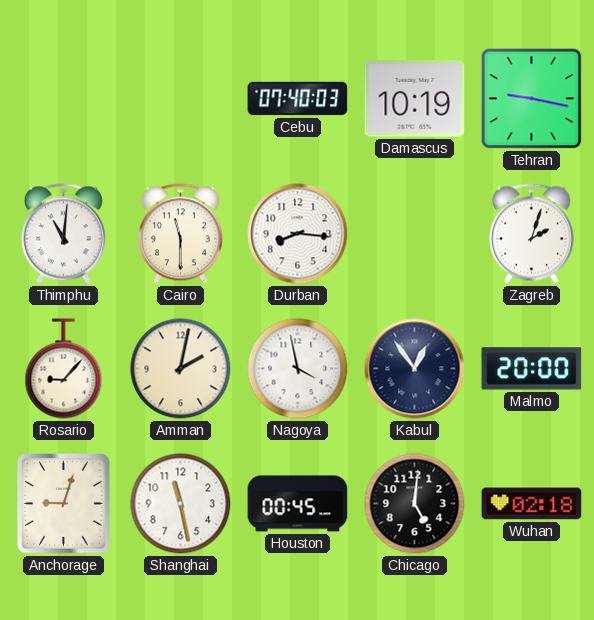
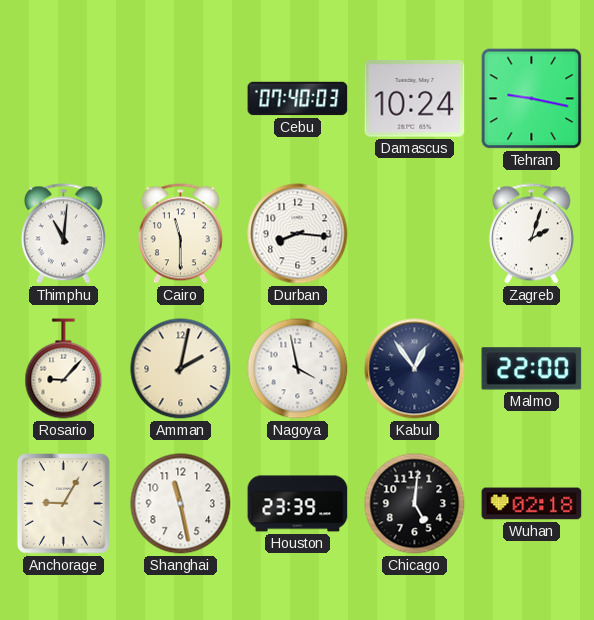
Damascus: 10:19 -> 10:24 (415, 99)
Malmo: 20:00 -> 22:00 (532, 369)
Anchorage: 9:03 -> 9:05 (64, 504)
Houston: 00:45 -> 23:39 (298, 504)
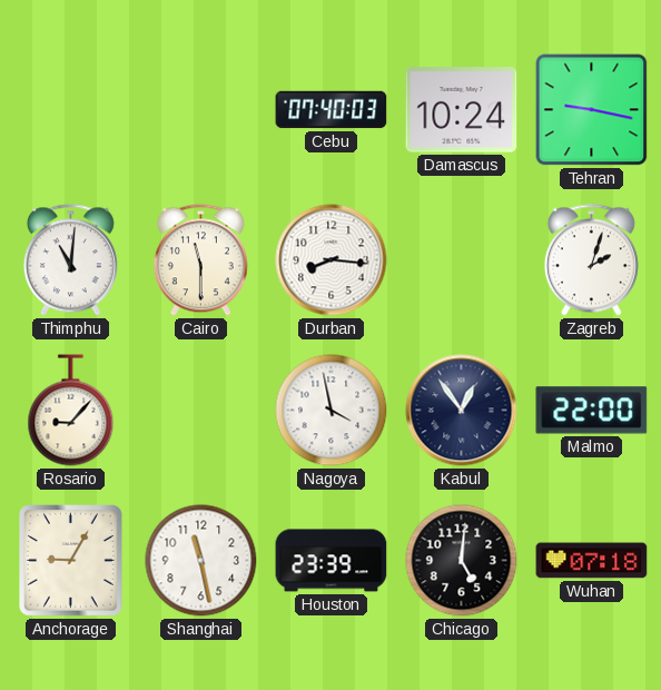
Amman: 2:02 -> none (181, 369)
Wuhan: 02:18 -> 07:18 (592, 561)
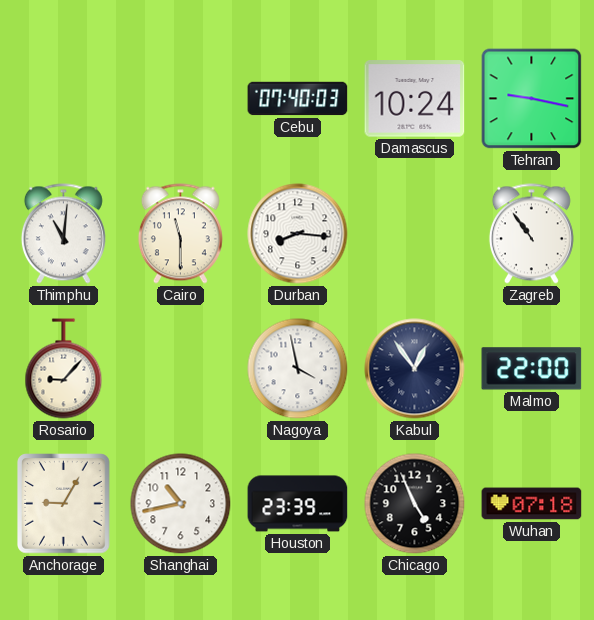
Zagreb: 2:03 -> 10:54 (531, 234)
Shanghai: 11:28 -> 10:43 (181, 504)
Chicago: 5:01 -> 4:56 (415, 504)
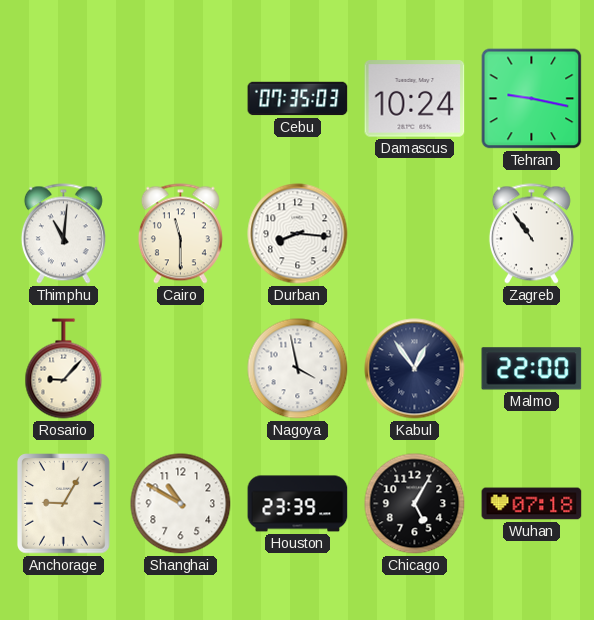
Cebu: 07:40 -> 07:35 (298, 99)
Shanghai: 10:43 -> 10:50 (181, 504)
Chicago: 4:56 -> 5:05 (415, 504)
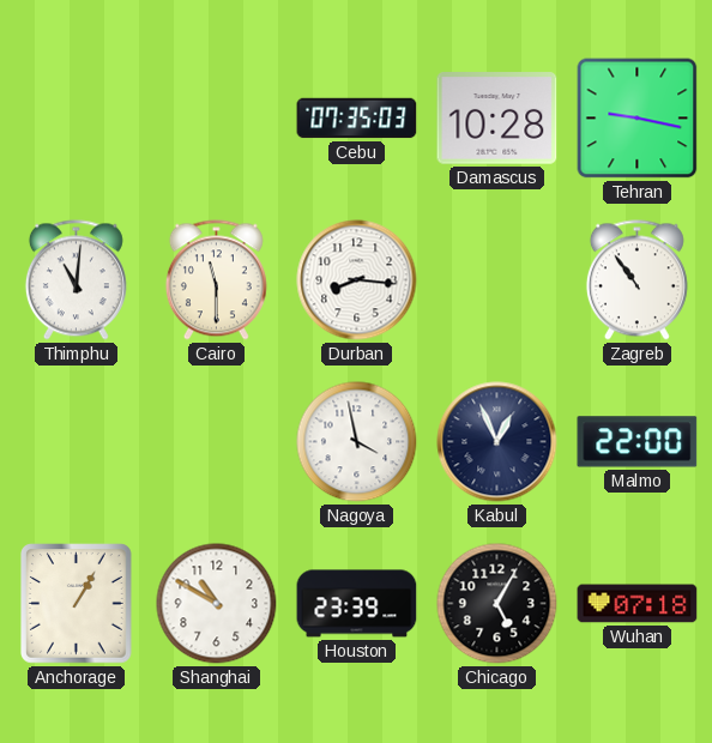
Damascus: 10:24 -> 10:28 (497, 119)
Rosario: 9:07 -> none (64, 369)
Kabul: 12:54 -> 12:56 (497, 442)
Anchorage: 9:05 -> 1:05 (77, 604)
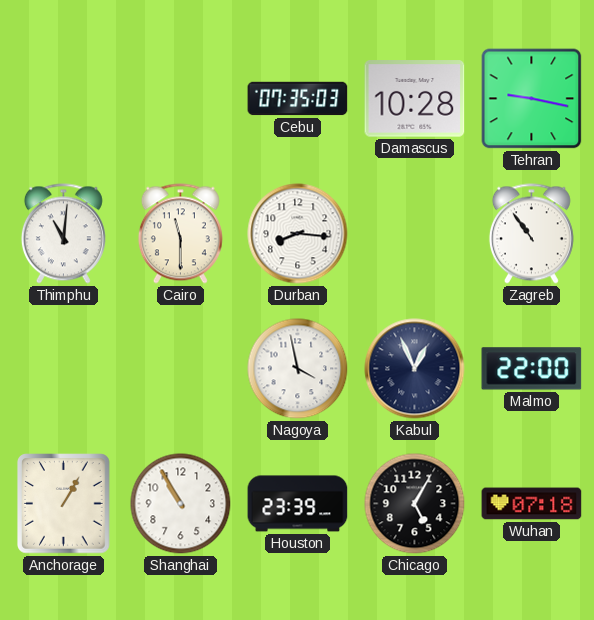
Shanghai: 10:50 -> 10:55 (181, 504)
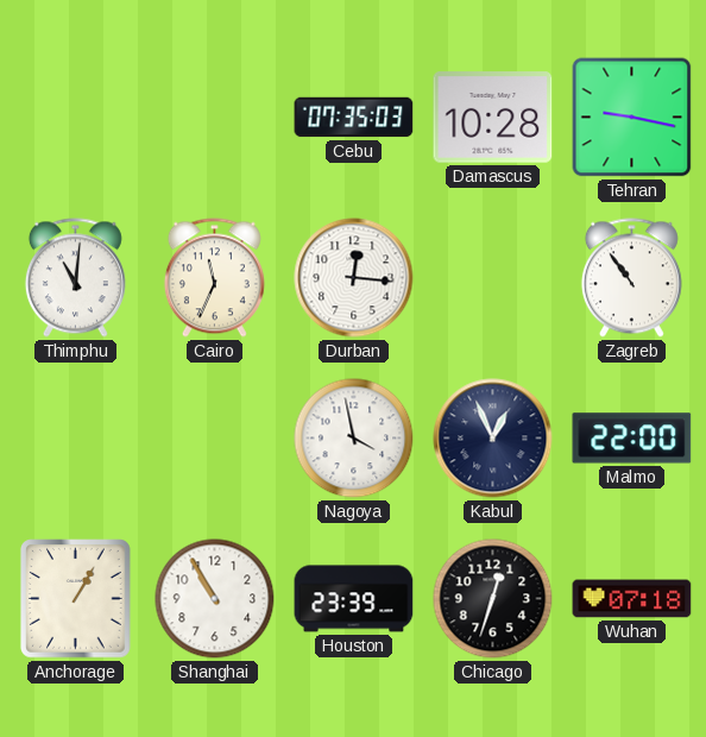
Cairo: 11:30 -> 11:34 (214, 278)
Durban: 8:16 -> 12:16 (354, 278)
Chicago: 5:05 -> 12:33 (493, 599)
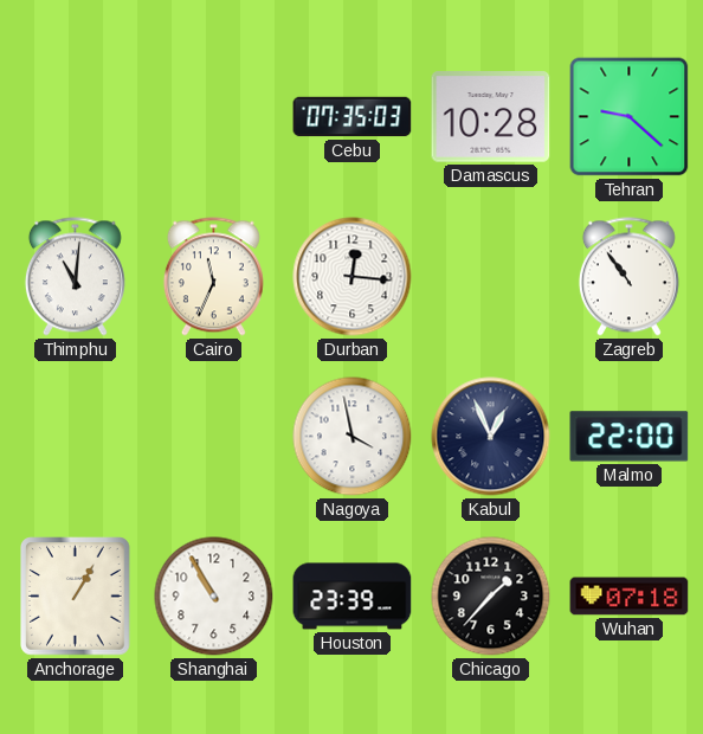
Tehran: 9:17 -> 9:22 (630, 117)
Chicago: 12:33 -> 1:37 (491, 597)
